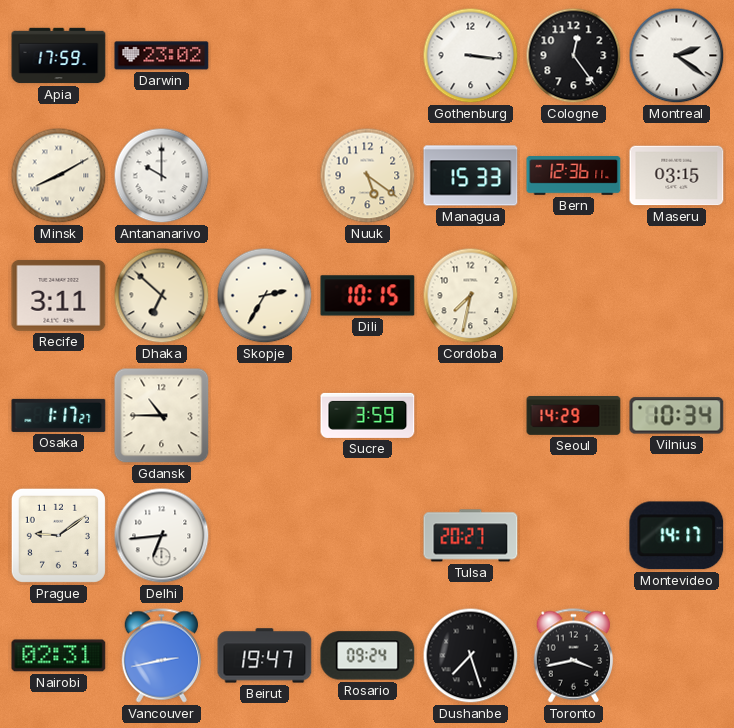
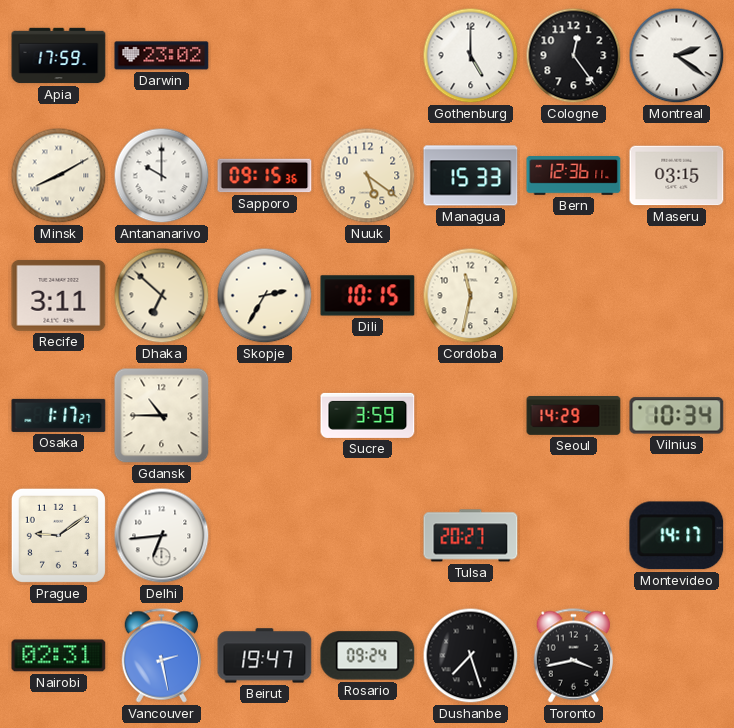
Gothenburg: 3:16 -> 5:00 (471, 56)
Sapporo: none -> 09:15 (265, 176)
Cordoba: 7:32 -> 11:32 (471, 296)
Vancouver: 2:43 -> 2:28 (162, 656)
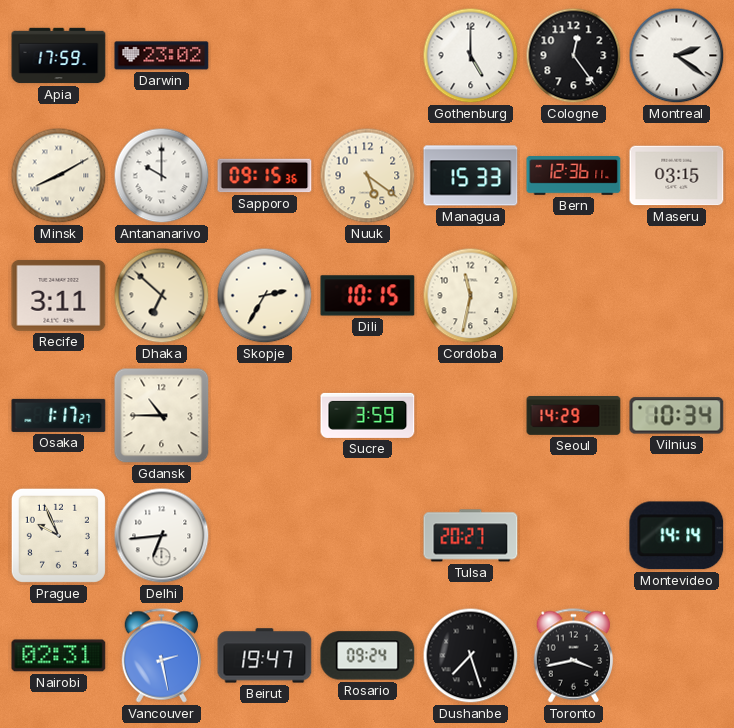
Prague: 9:09 -> 9:56 (58, 535)
Montevideo: 14:17 -> 14:14 (677, 536)
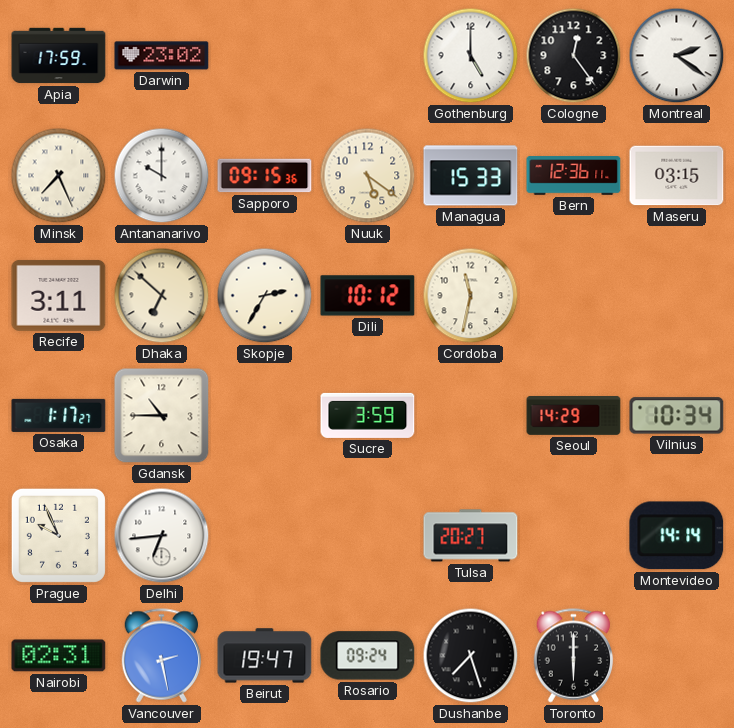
Minsk: 8:10 -> 7:26 (59, 176)
Dili: 10:15 -> 10:12 (368, 296)
Toronto: 3:43 -> 6:00 (574, 656)
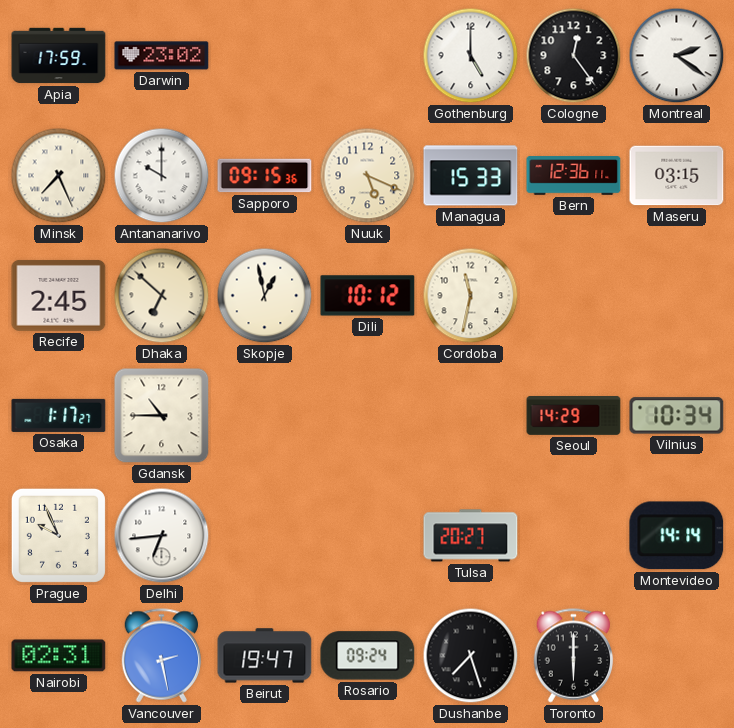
Nuuk: 5:21 -> 5:19 (368, 176)
Recife: 3:11 -> 2:45 (59, 295)
Skopje: 2:35 -> 12:58 (265, 296)
Sucre: 3:59 -> none (368, 415)
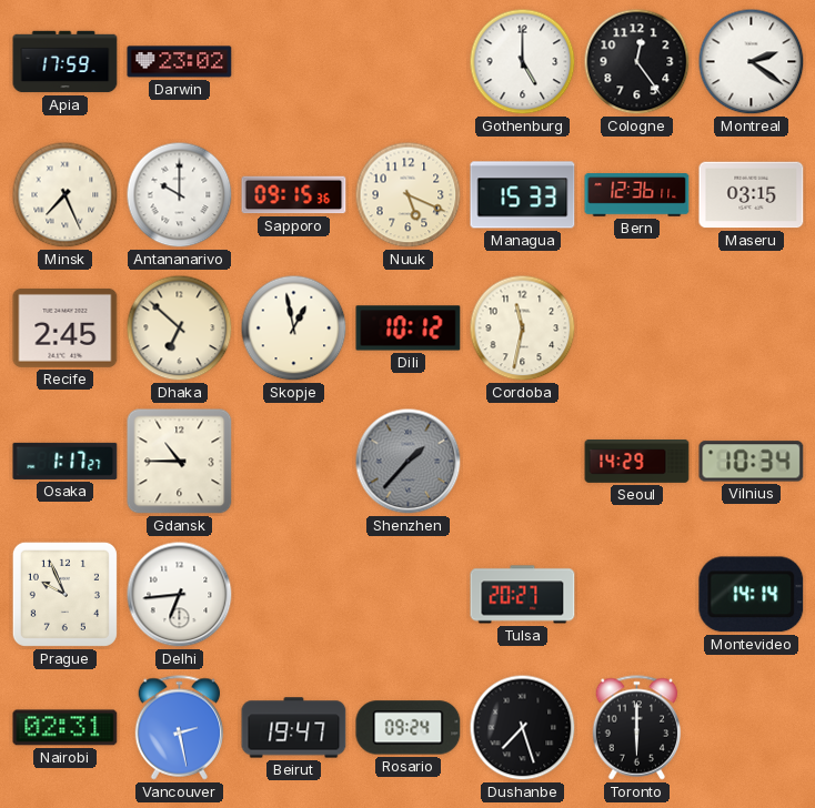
Shenzhen: none -> 1:37 (409, 462)
